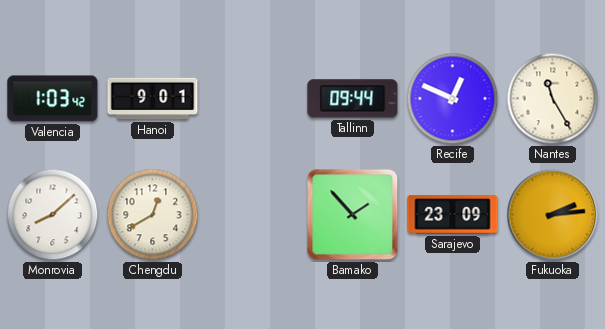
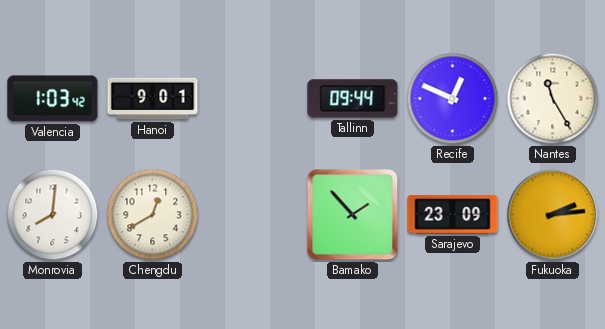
Monrovia: 8:08 -> 8:01 (53, 215)
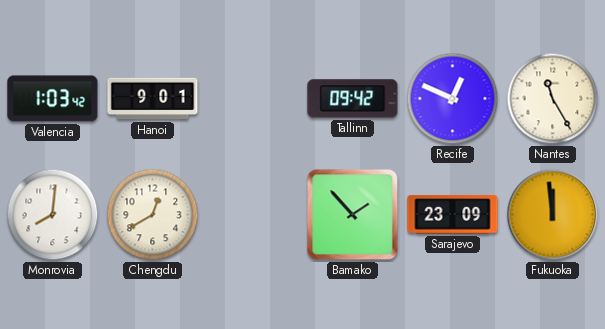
Tallinn: 09:44 -> 09:42 (353, 99)
Fukuoka: 2:14 -> 11:59 (553, 215)
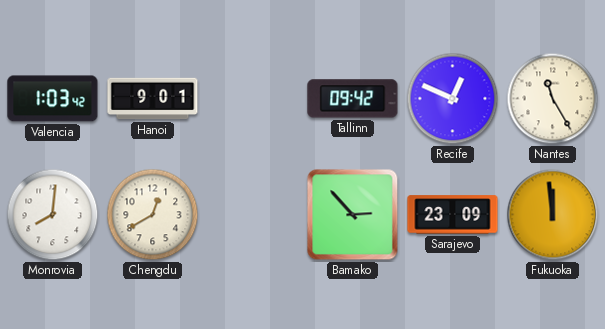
Bamako: 1:53 -> 2:53 (353, 215)
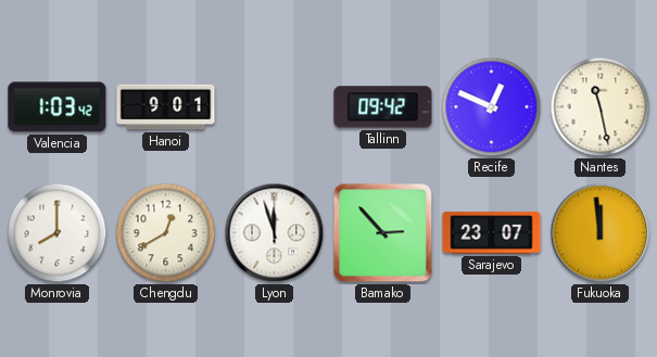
Nantes: 11:25 -> 11:28 (601, 107)
Monrovia: 8:01 -> 8:00 (58, 233)
Lyon: none -> 11:57 (275, 233)
Sarajevo: 23:09 -> 23:07 (492, 233)
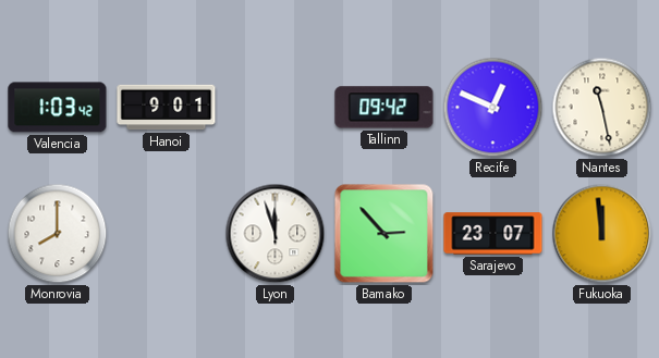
Chengdu: 12:40 -> none (166, 233)
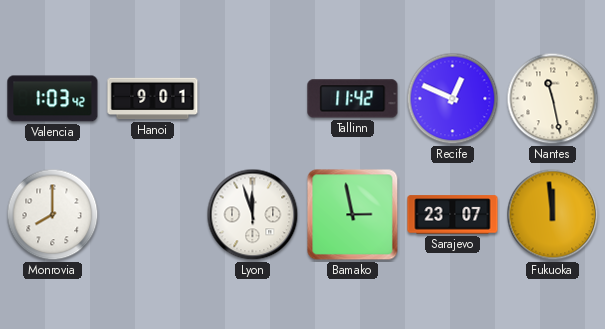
Tallinn: 09:42 -> 11:42 (353, 99)
Bamako: 2:53 -> 2:58 (353, 215)
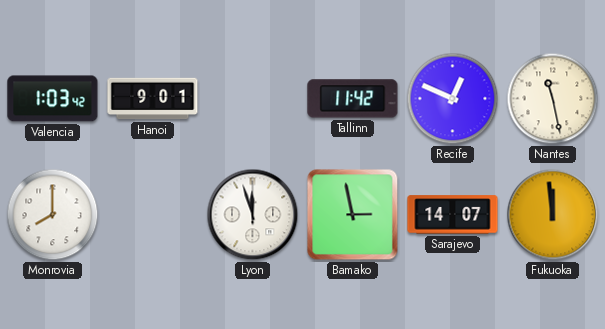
Sarajevo: 23:07 -> 14:07 (453, 215)
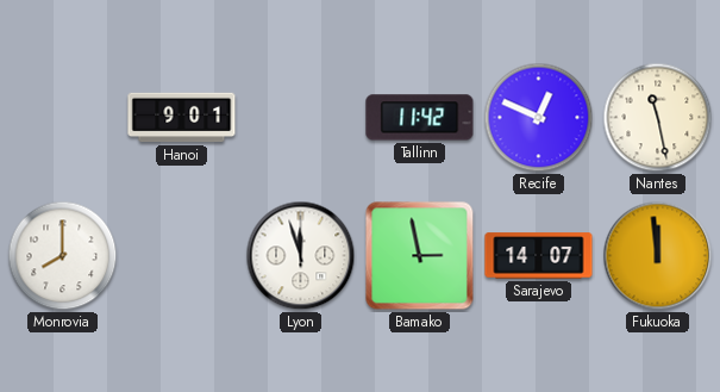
Valencia: 1:03 -> none (53, 99)
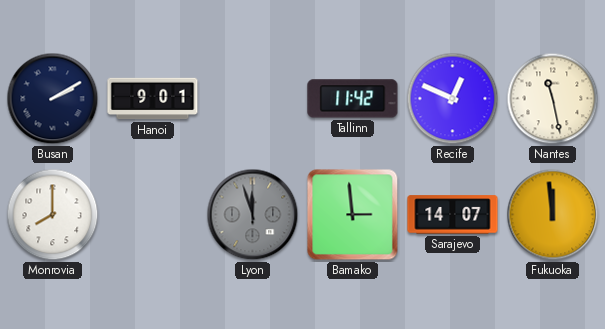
Busan: none -> 2:10 (53, 99)
Lyon dial: white -> grey (253, 215)
Bamako: 2:58 -> 2:59 (353, 215)
